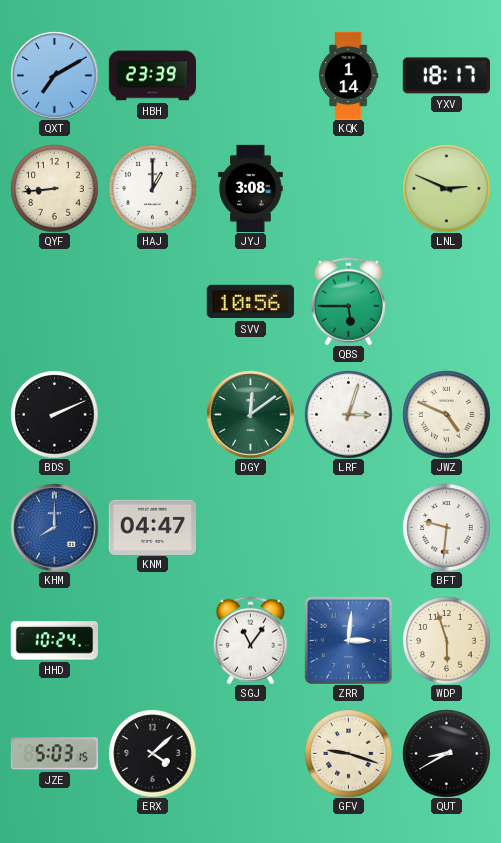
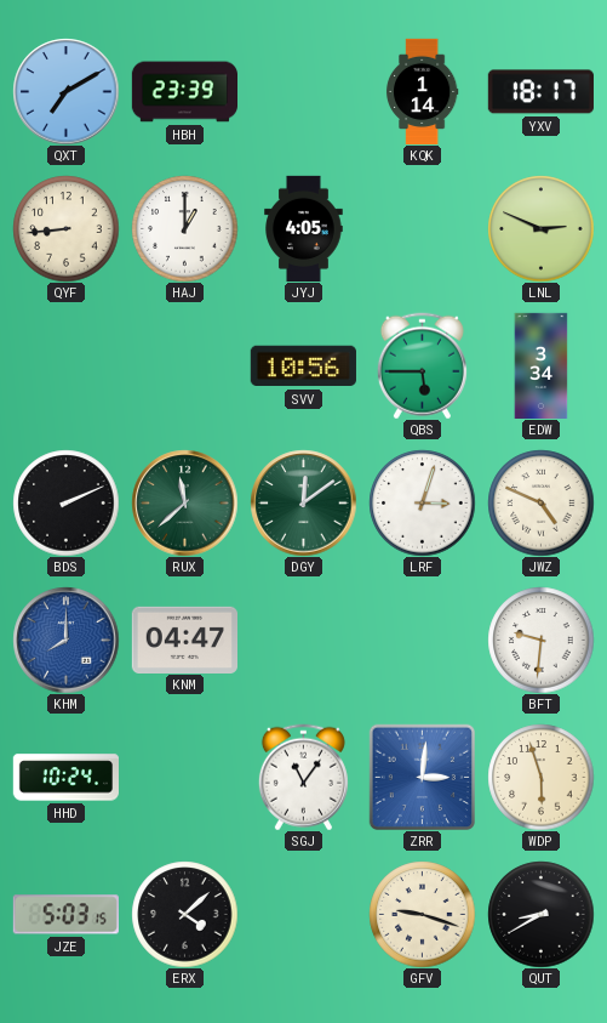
JYJ: 3:08 -> 4:05 (304, 228)
EDW: none -> 3:34 (542, 365)
RUX: none -> 11:38 (184, 502)
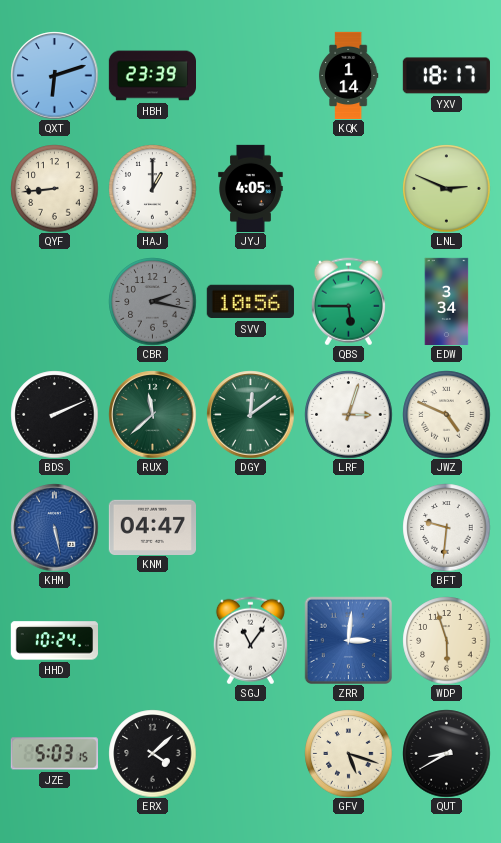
QXT: 7:10 -> 6:12 (54, 75)
CBR: none -> 2:17 (152, 301)
KHM: 8:00 -> 5:28 (54, 527)
GFV: 9:18 -> 5:18 (348, 753)
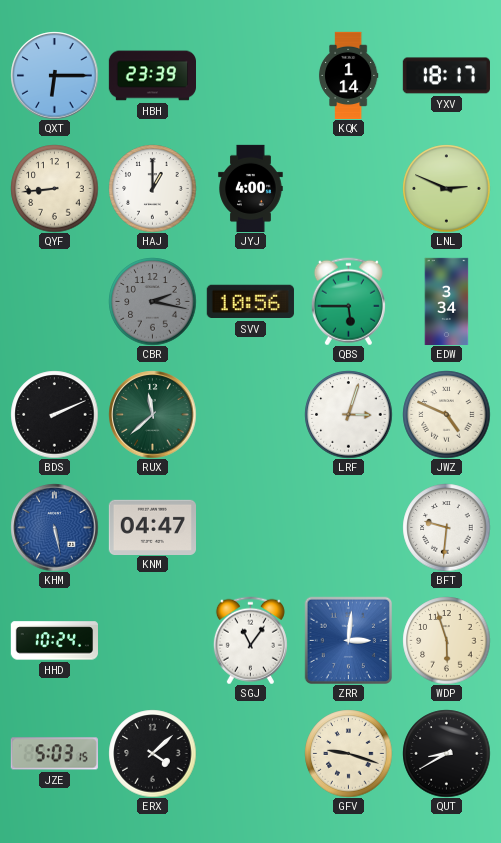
QXT: 6:12 -> 6:15 (54, 75)
JYJ: 4:05 -> 4:00 (251, 188)
DGY: 12:09 -> none (250, 414)
GFV: 5:18 -> 9:18 (348, 753)
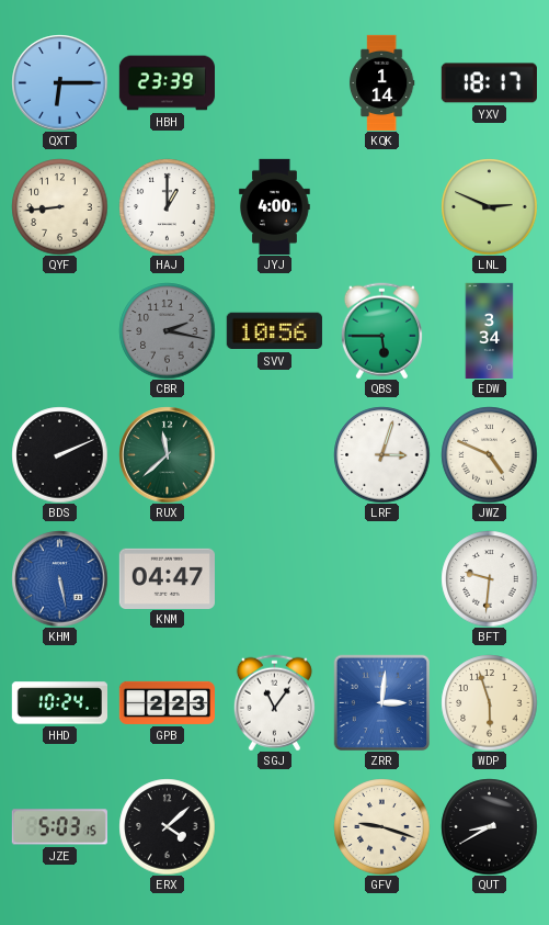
GPB: none -> 2:23 (167, 702)
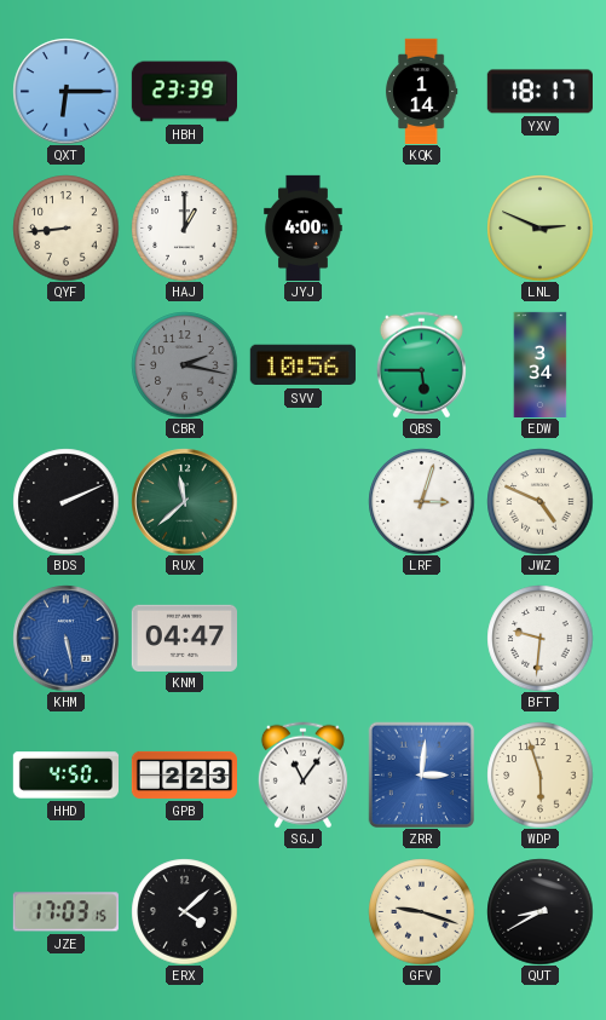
HHD: 10:24 -> 4:50 (65, 776)
JZE: 5:03 -> 17:03 (65, 912)
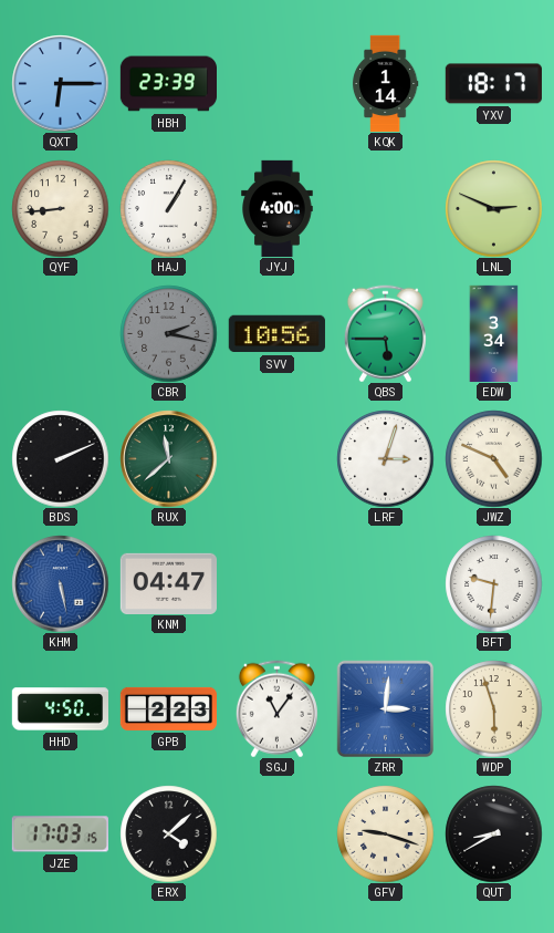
HAJ: 1:00 -> 1:05 (168, 208)
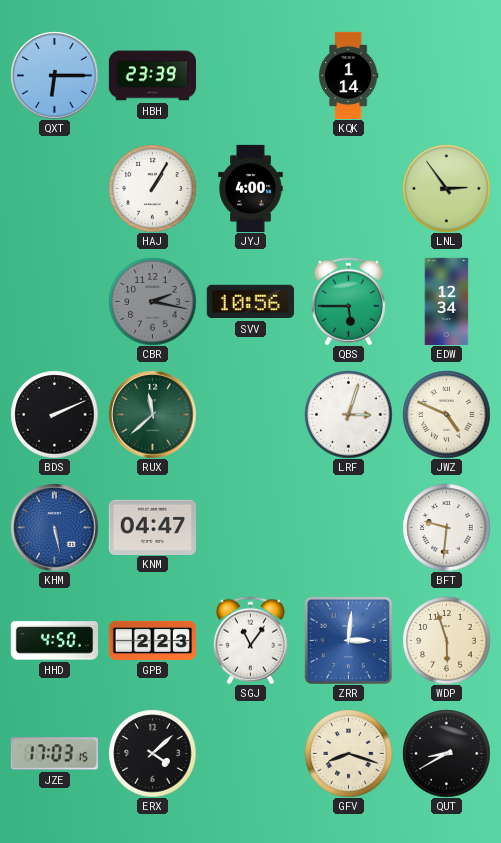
YXV: 18:17 -> none (493, 84)
QYF: 8:44 -> none (60, 208)
LNL: 2:49 -> 2:54 (446, 188)
EDW: 3:34 -> 12:34 (447, 301)
GFV: 9:18 -> 8:18 (348, 753)
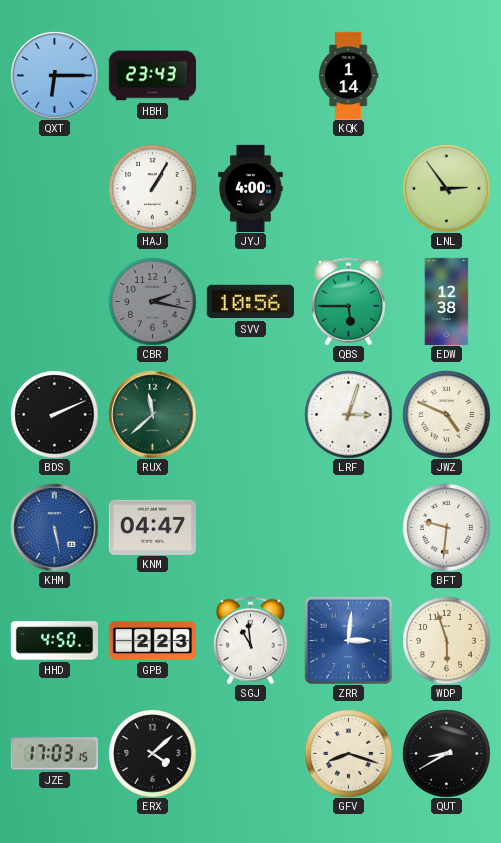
HBH: 23:39 -> 23:43 (152, 76)
EDW: 12:34 -> 12:38 (447, 301)
SGJ: 11:06 -> 10:59 (250, 640)
